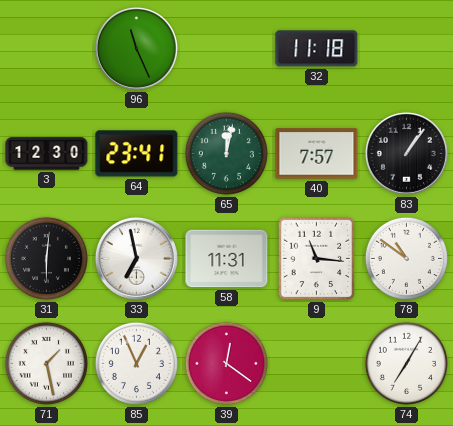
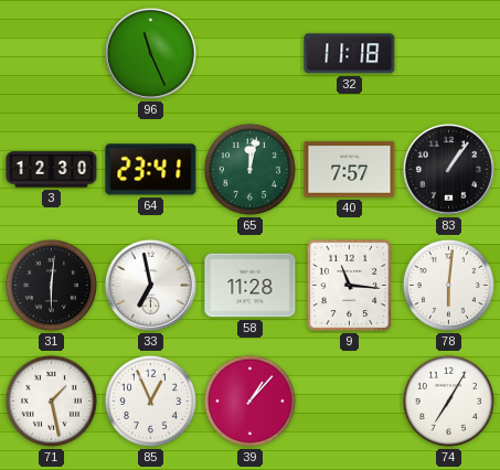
58: 11:31 -> 11:28 (251, 286)
78: 10:51 -> 6:01 (448, 285)
39: 12:21 -> 1:07 (249, 400)
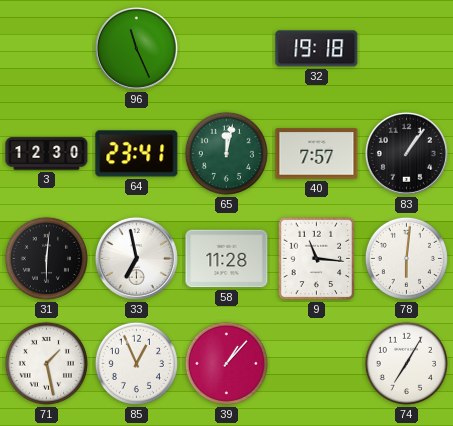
32: 11:18 -> 19:18 (317, 49)
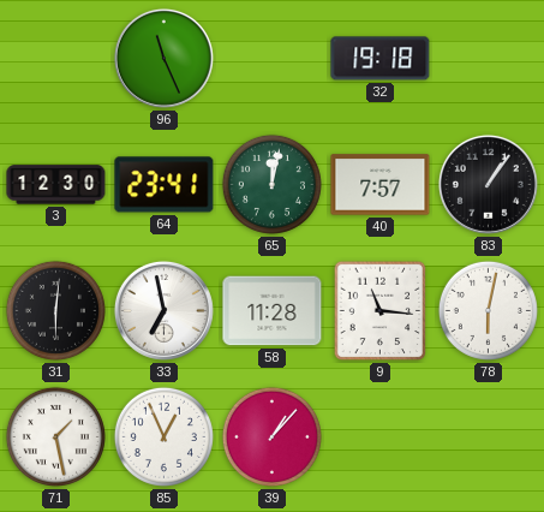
78: 6:01 -> 6:02 (488, 310)
74: 7:05 -> none (406, 363)
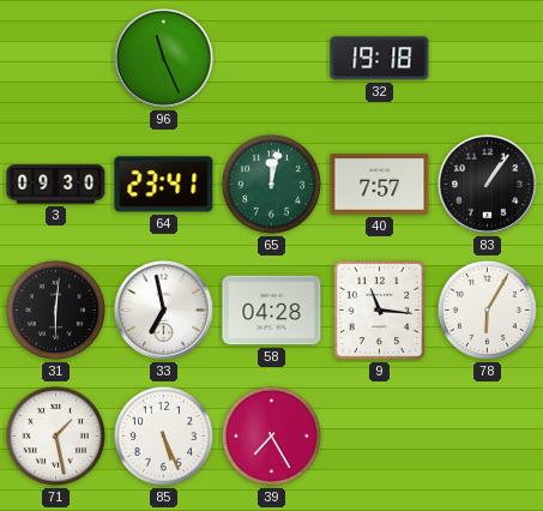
3: 12:30 -> 09:30 (56, 185)
58: 11:28 -> 04:28 (272, 311)
78: 6:02 -> 6:05 (487, 309)
85: 12:56 -> 5:26 (163, 435)
39: 1:07 -> 7:25 (271, 435)
